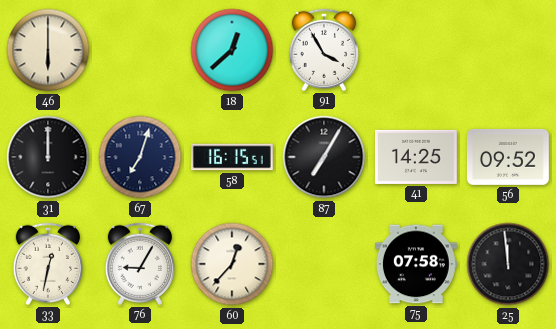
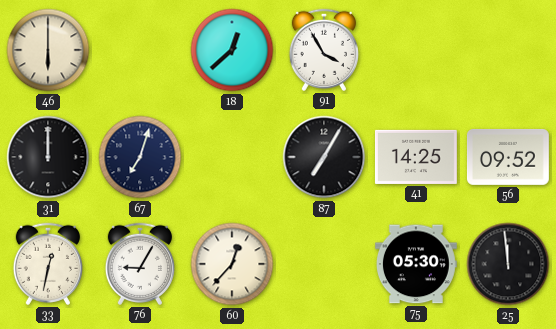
58: 16:15 -> none (232, 157)
75: 07:58 -> 05:30 (416, 264)
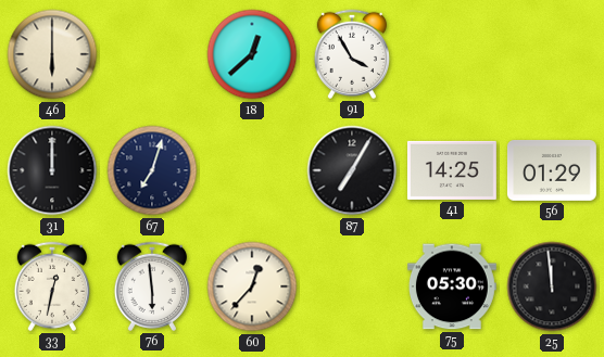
56: 09:52 -> 01:29 (552, 170)
76: 9:05 -> 5:59 (151, 286)
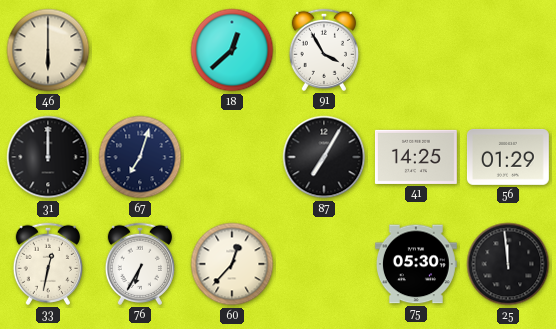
76: 5:59 -> 6:35 (139, 264)
